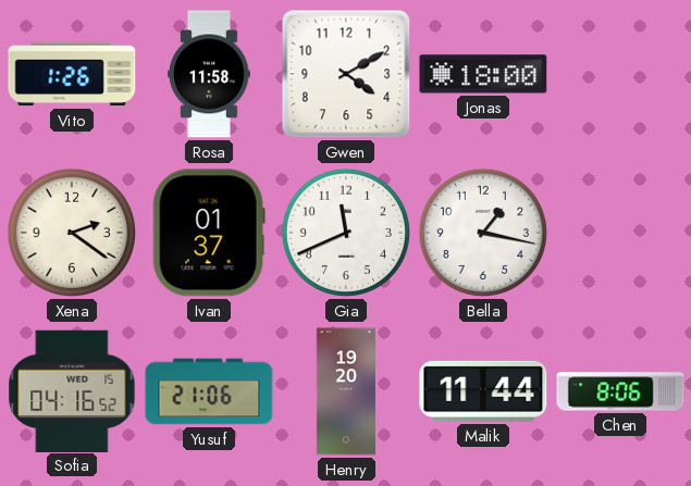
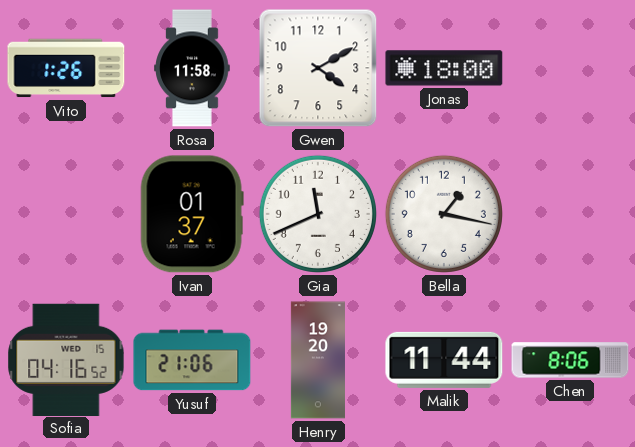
Xena: 2:21 -> none (72, 233)
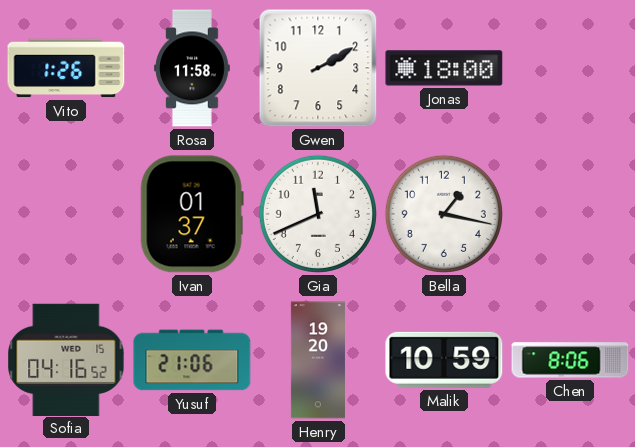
Gwen: 4:10 -> 2:10 (318, 68)
Malik: 11:44 -> 10:59 (444, 360)
